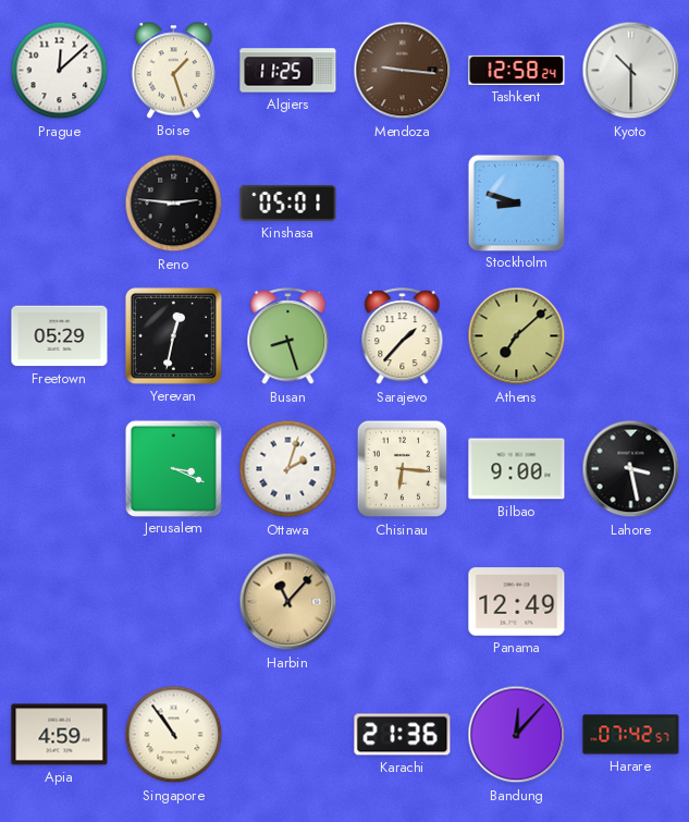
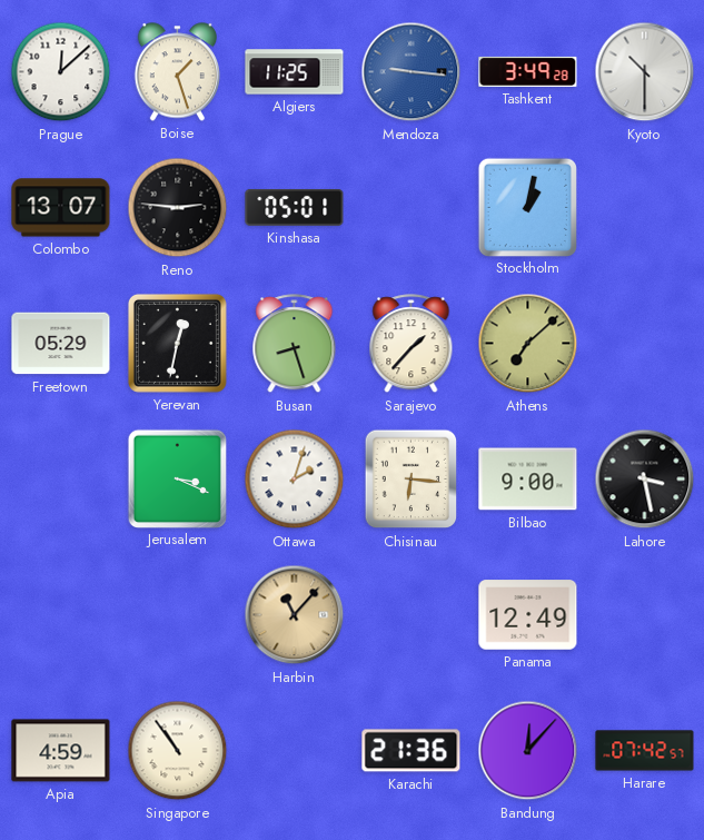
Mendoza dial: brown -> blue (412, 72)
Tashkent: 12:58 -> 3:49 (528, 71)
Colombo: none -> 13:07 (61, 208)
Stockholm: 8:48 -> 1:02 (527, 207)
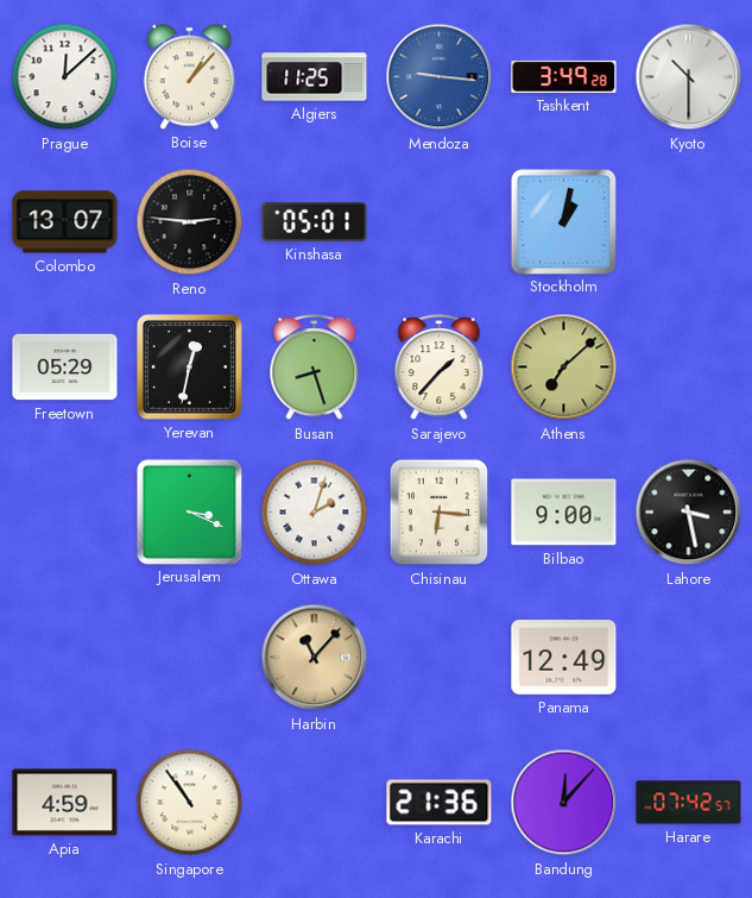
Boise: 1:27 -> 1:07 (189, 77)
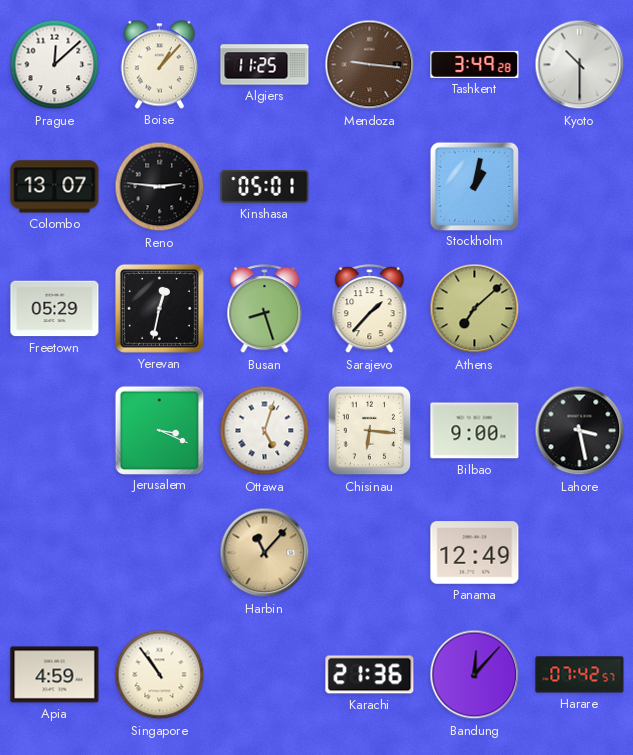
Mendoza dial: blue -> brown (370, 65)
Ottawa: 2:03 -> 5:03 (265, 431)
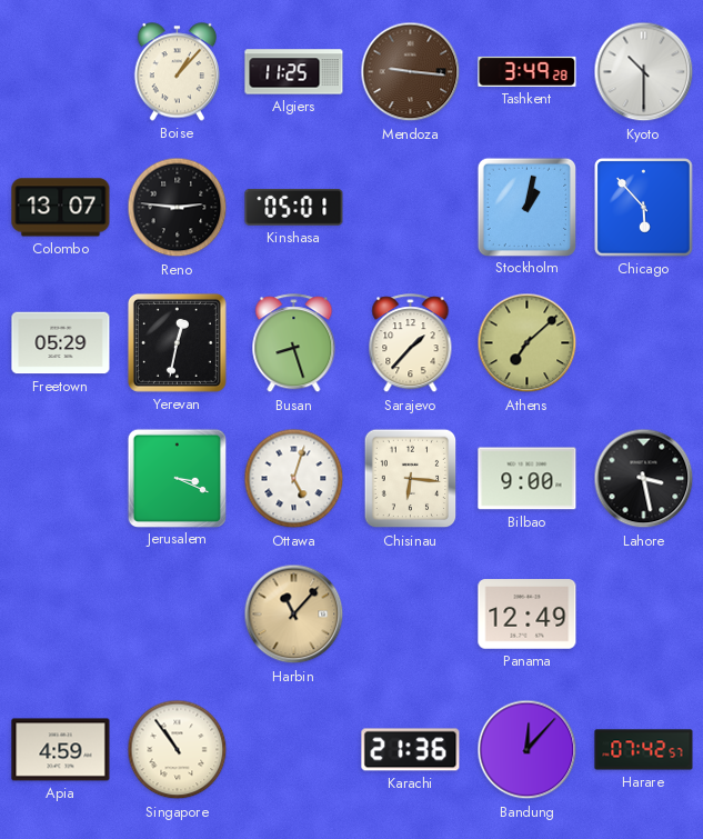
Prague: 12:08 -> none (55, 65)
Chicago: none -> 5:53 (644, 208)
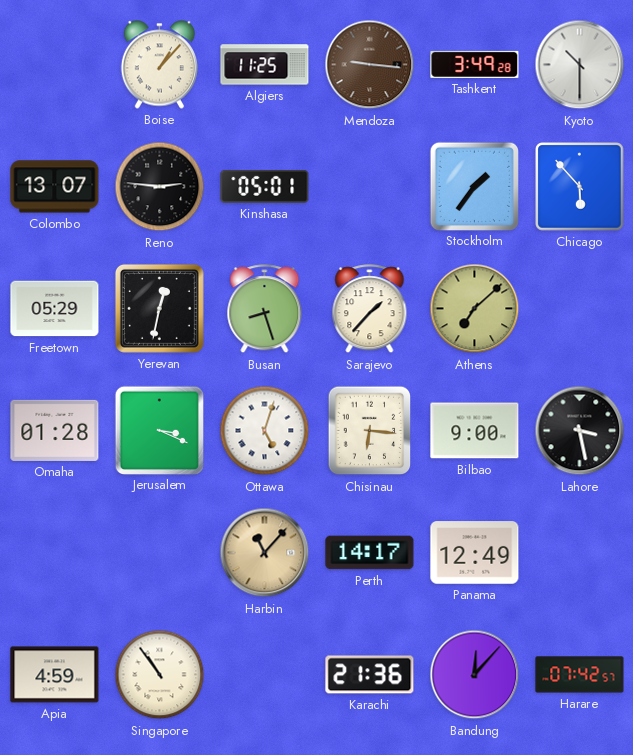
Stockholm: 1:02 -> 1:36 (474, 186)
Omaha: none -> 01:28 (55, 430)
Perth: none -> 14:17 (370, 553)
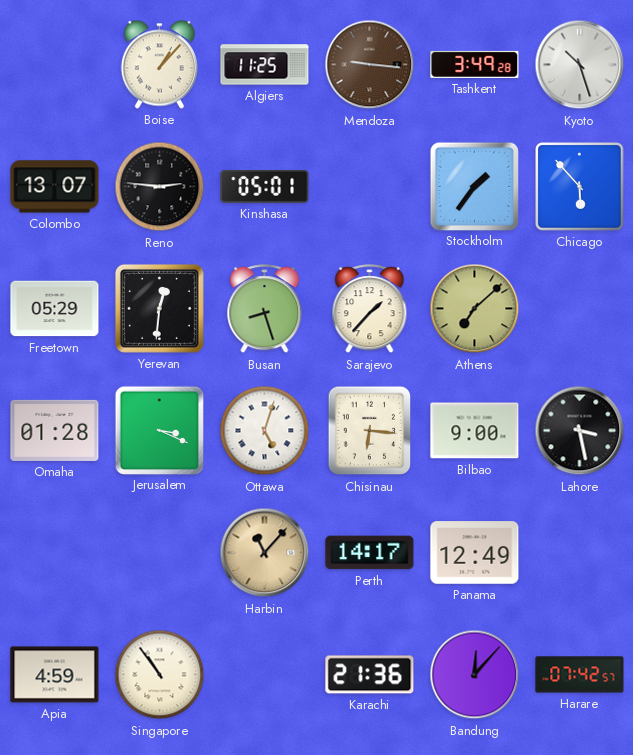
Kyoto: 10:30 -> 10:27 (580, 65)
Yerevan: 12:32 -> 12:31 (159, 308)
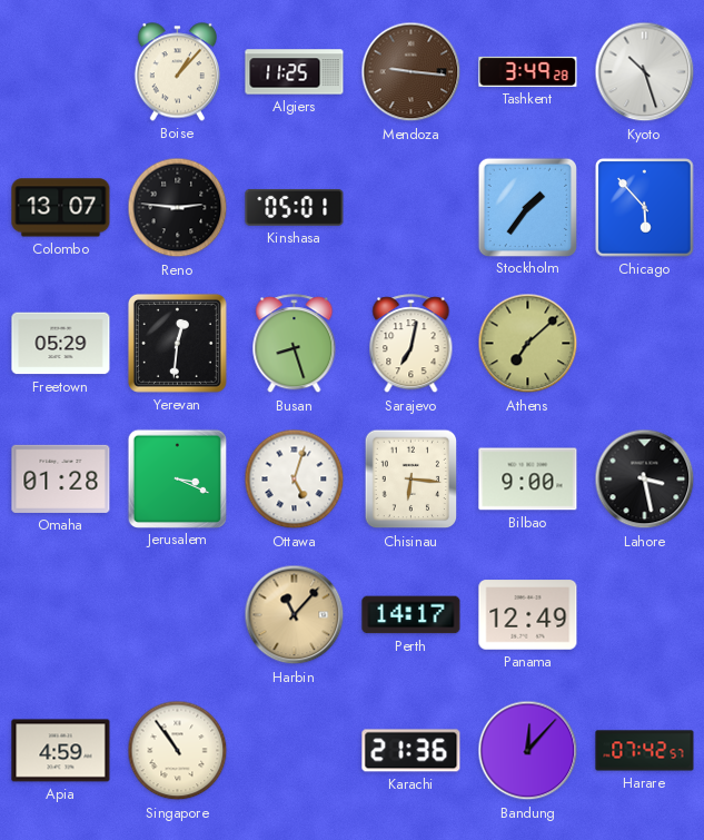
Sarajevo: 1:37 -> 7:02 (412, 344)
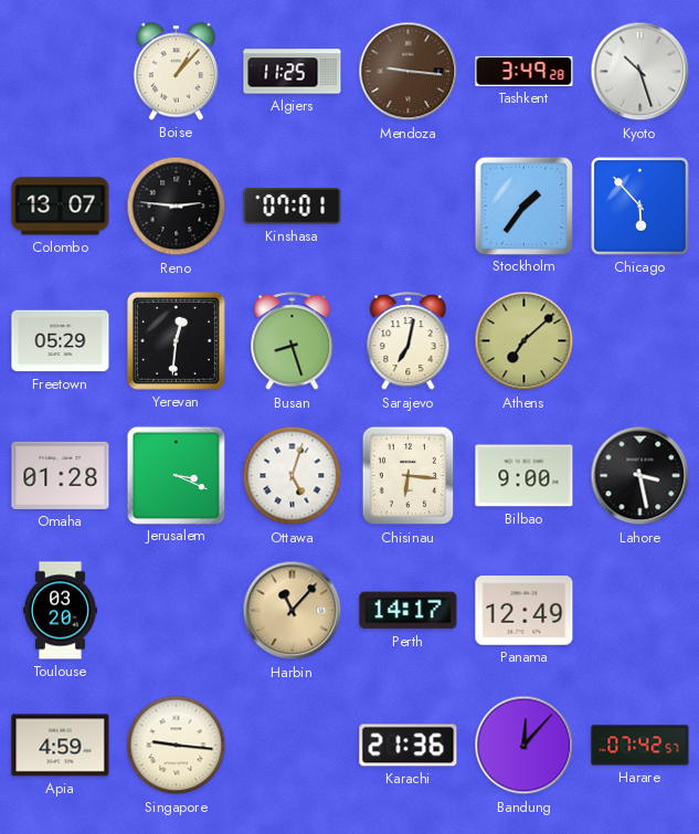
Kinshasa: 05:01 -> 07:01 (293, 205)
Toulouse: none -> 03:20 (60, 611)
Singapore: 10:54 -> 9:16 (177, 746)
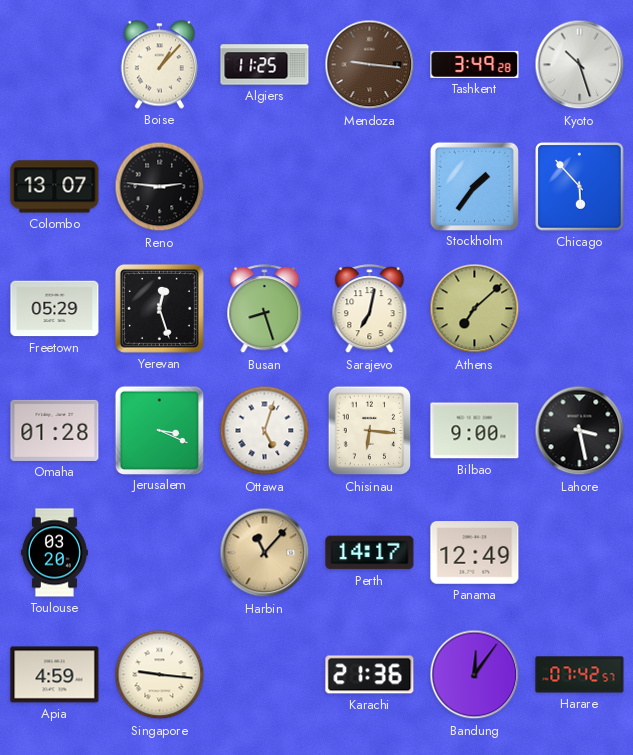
Kinshasa: 07:01 -> none (293, 205)
Yerevan: 12:31 -> 12:27 (159, 308)
Bandung: 12:07 -> 12:06 (475, 675)
